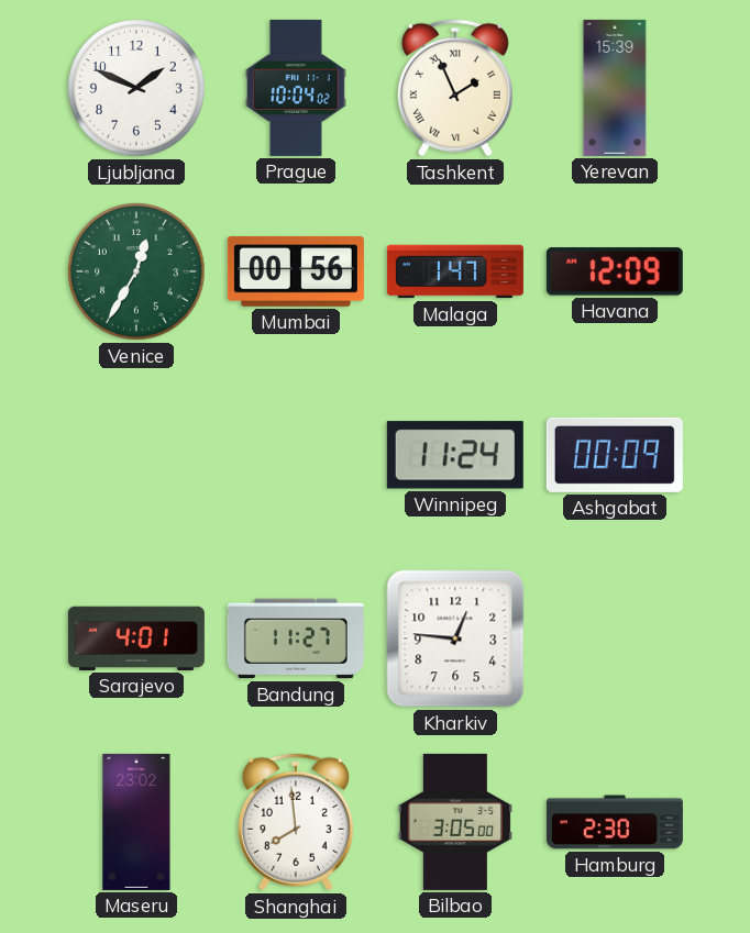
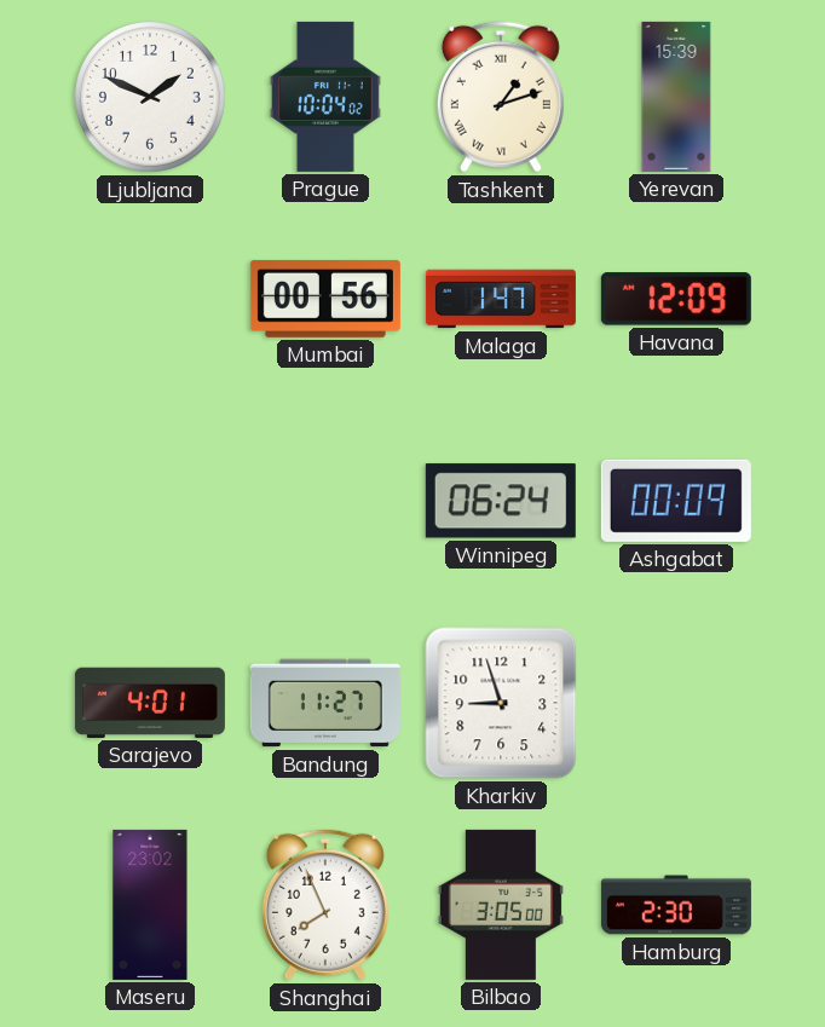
Tashkent: 1:56 -> 1:12 (501, 97)
Venice: 12:35 -> none (137, 273)
Winnipeg: 11:24 -> 06:24 (501, 501)
Kharkiv: 12:46 -> 8:57 (501, 703)
Shanghai: 7:59 -> 7:56 (325, 905)
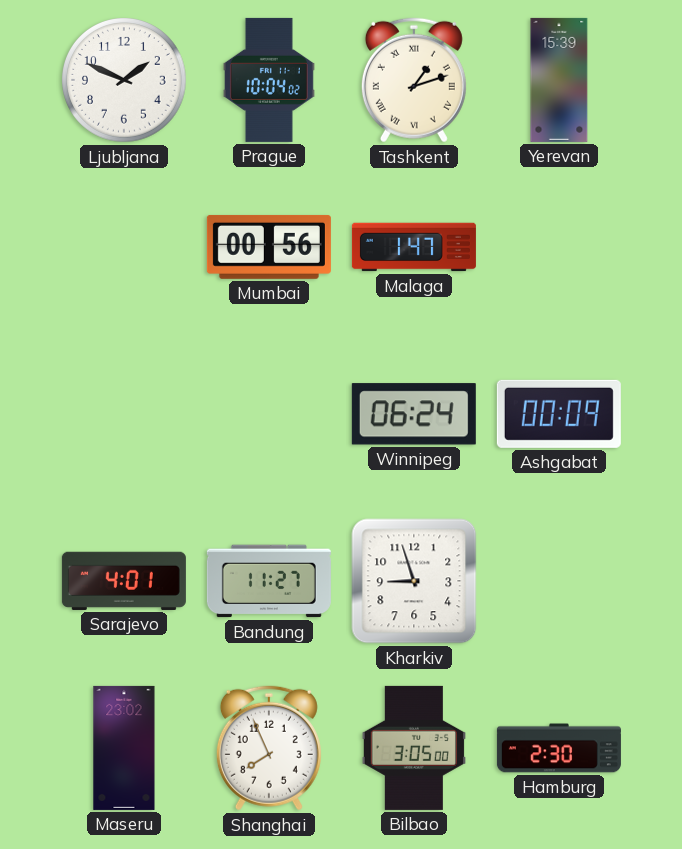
Havana: 12:09 -> none (676, 299)
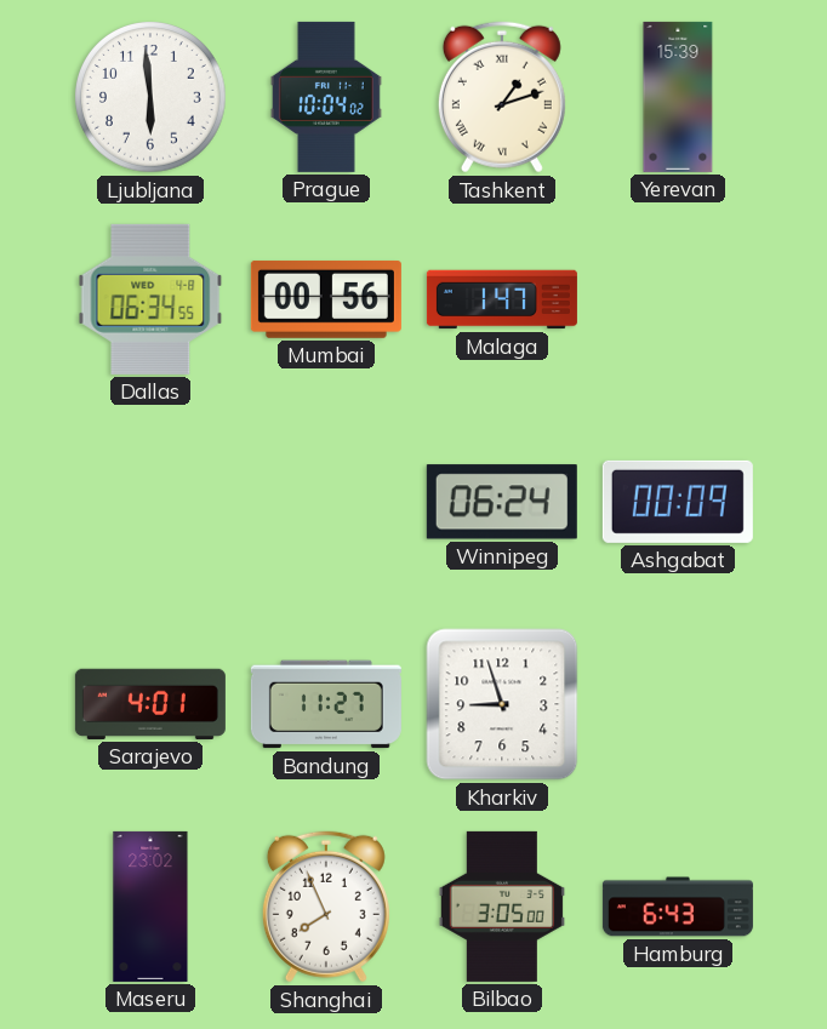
Ljubljana: 1:49 -> 5:59 (152, 98)
Dallas: none -> 06:34 (150, 299)
Hamburg: 2:30 -> 6:43 (678, 907)
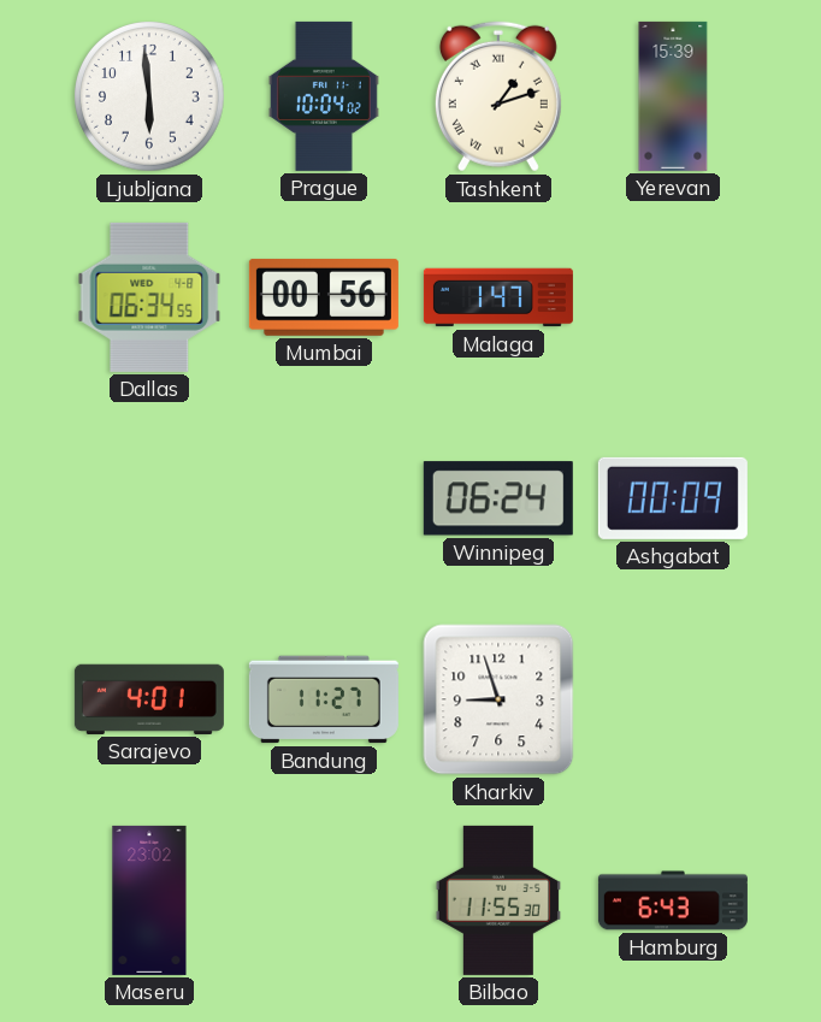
Shanghai: 7:56 -> none (326, 907)
Bilbao: 3:05 -> 11:55 (497, 900)
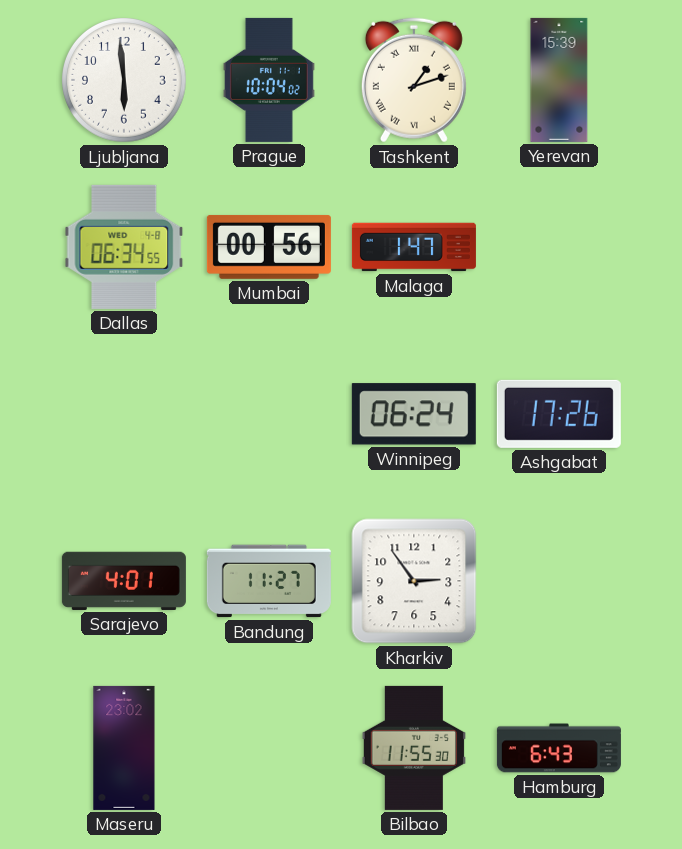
Ashgabat: 00:09 -> 17:26 (559, 414)
Kharkiv: 8:57 -> 2:54 (414, 581)
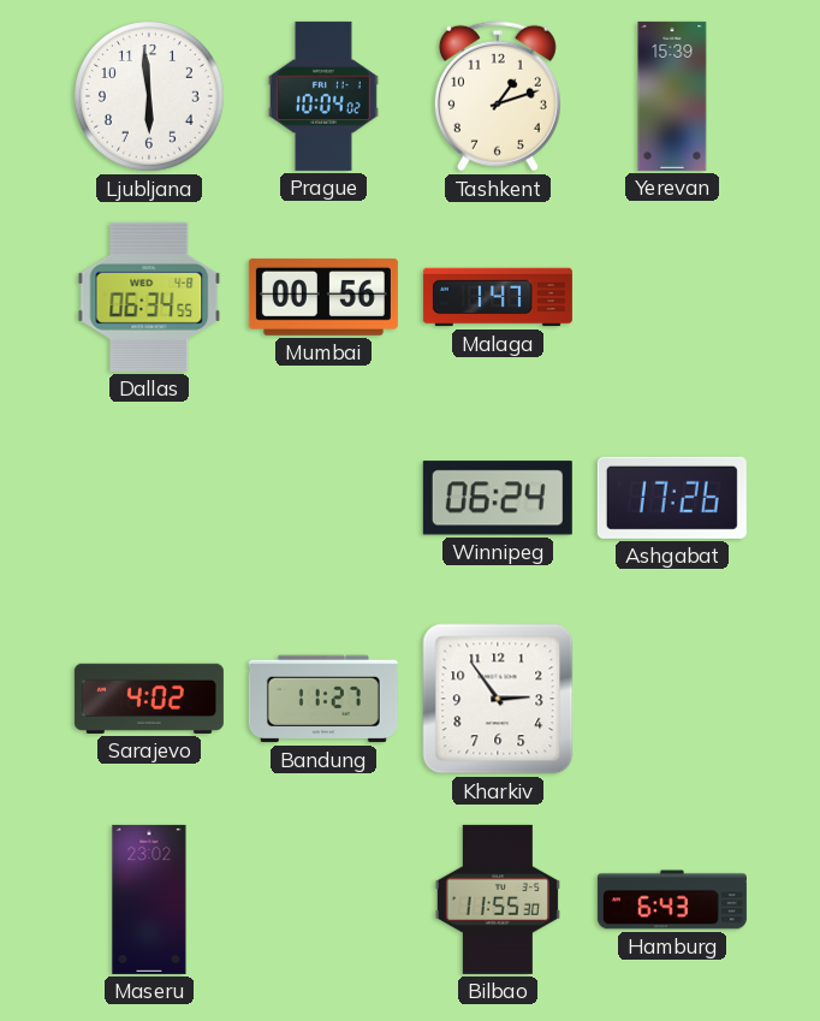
Tashkent numerals: Roman -> Arabic (498, 96)
Sarajevo: 4:01 -> 4:02 (149, 699)
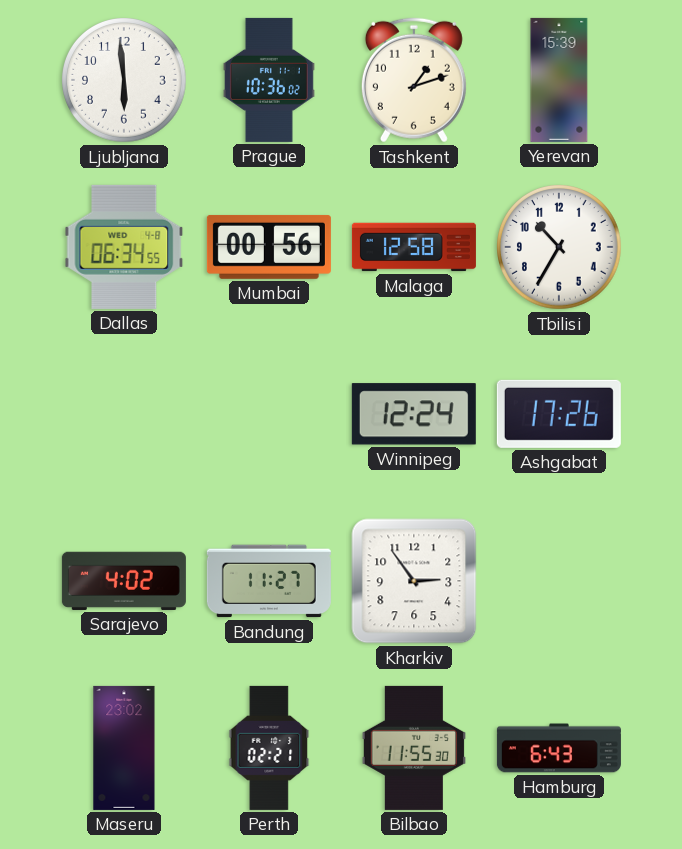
Prague: 10:04 -> 10:36 (269, 80)
Malaga: 1:47 -> 12:58 (414, 247)
Tbilisi: none -> 10:35 (560, 248)
Winnipeg: 06:24 -> 12:24 (414, 414)
Perth: none -> 02:21 (269, 748)
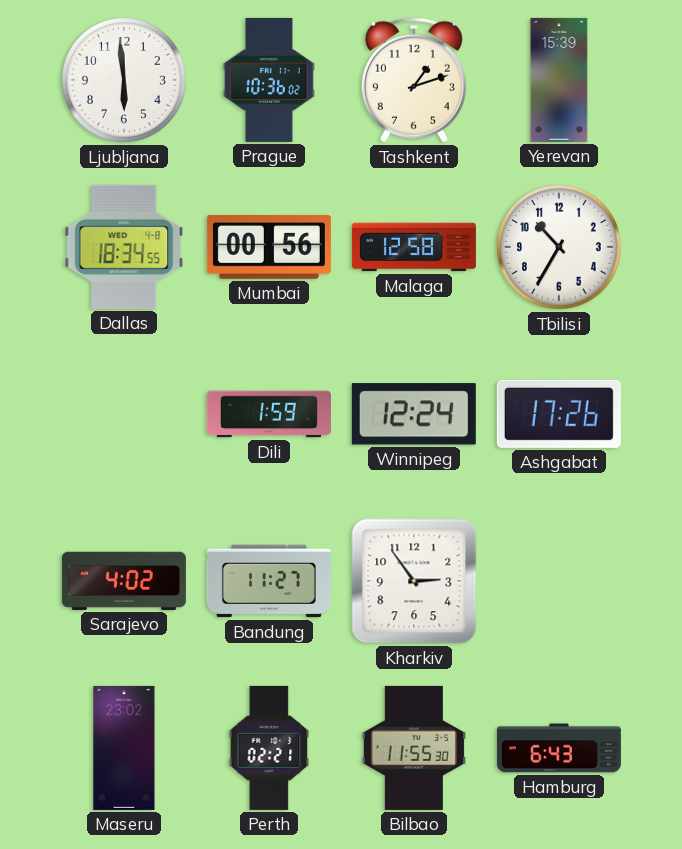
Dallas: 06:34 -> 18:34 (124, 247)
Dili: none -> 1:59 (269, 414)
